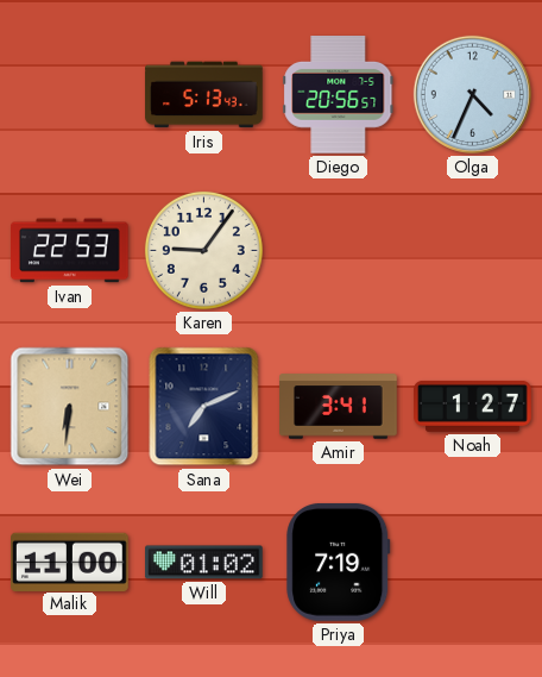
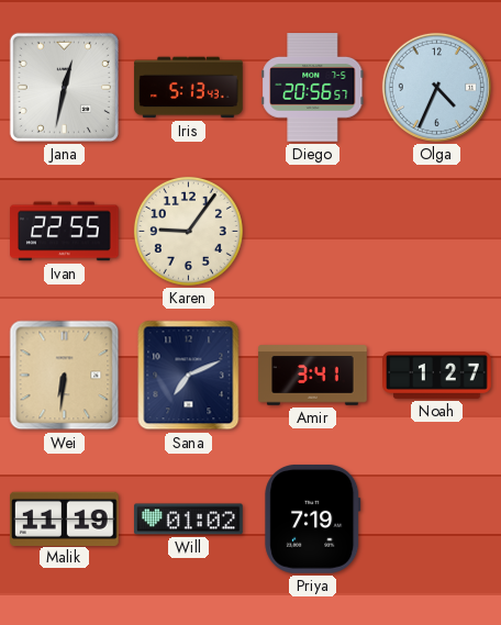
Jana: none -> 12:32 (64, 87)
Ivan: 22:53 -> 22:55 (65, 232)
Malik: 11:00 -> 11:19 (65, 518)
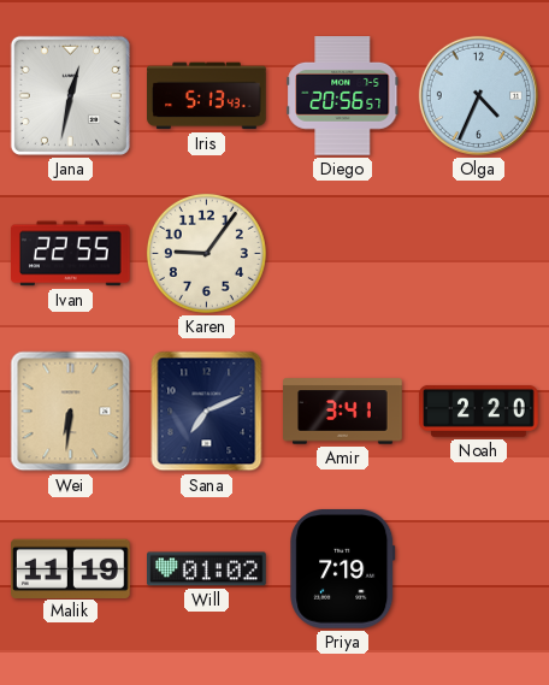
Noah: 1:27 -> 2:20 (479, 411)
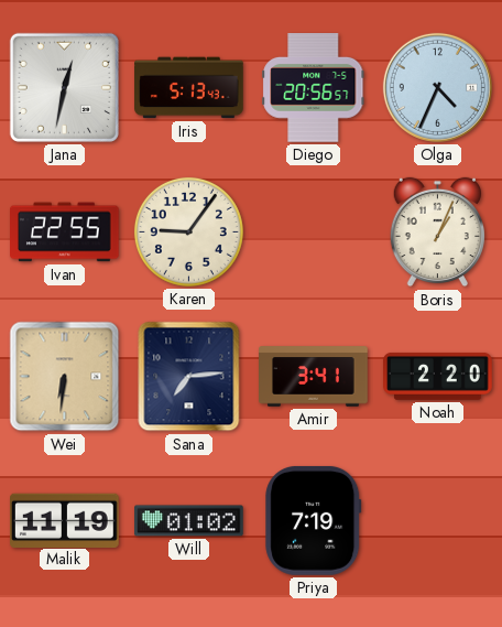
Boris: none -> 1:04 (437, 233)
Sana: 7:11 -> 7:14 (189, 377)
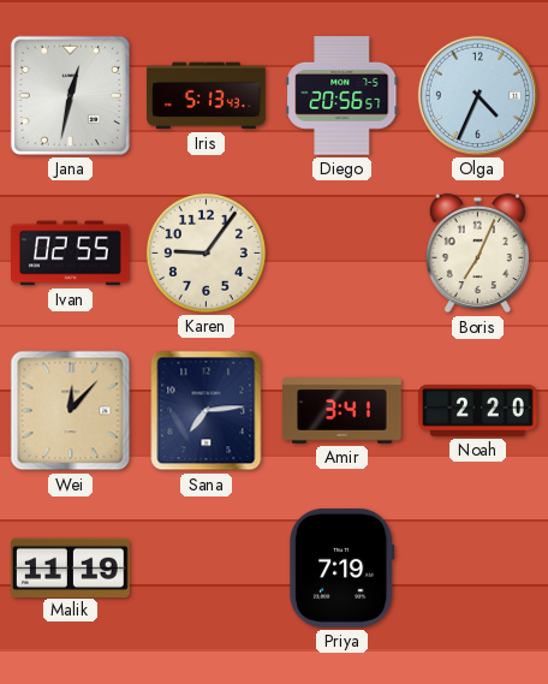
Ivan: 22:55 -> 02:55 (71, 254)
Boris: 1:04 -> 7:04 (477, 254)
Wei: 6:31 -> 12:07 (71, 411)
Will: 01:02 -> none (189, 521)
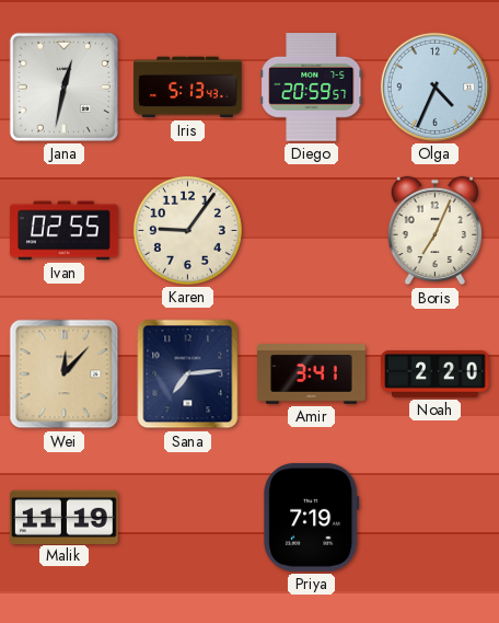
Diego: 20:56 -> 20:59 (312, 88)
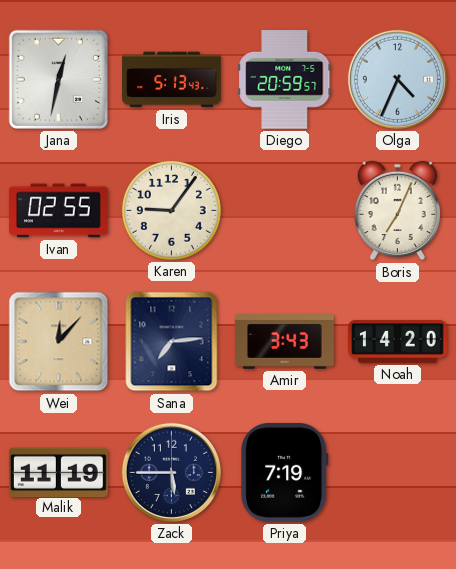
Amir: 3:41 -> 3:43 (285, 342)
Noah: 2:20 -> 14:20 (398, 341)
Zack: none -> 5:45 (171, 472)
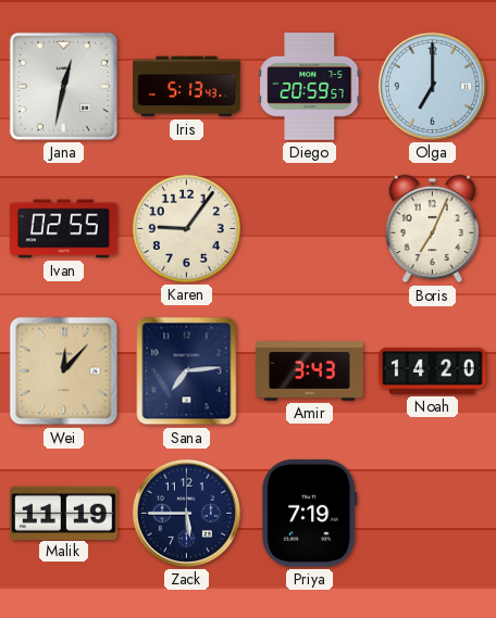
Olga: 4:34 -> 7:00 (432, 86)
